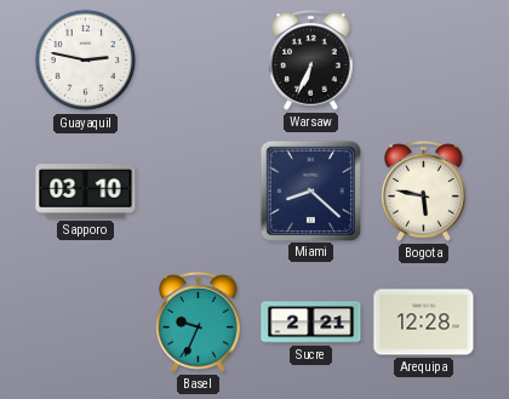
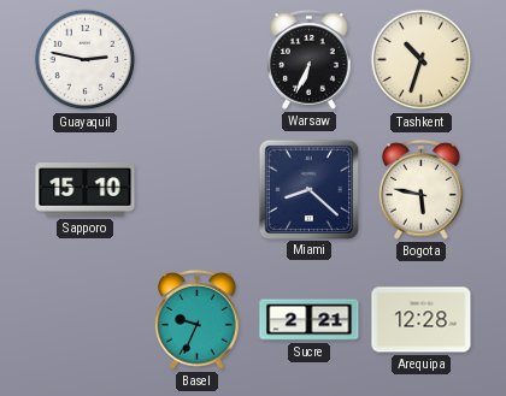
Tashkent: none -> 10:33 (422, 60)
Sapporo: 03:10 -> 15:10 (86, 190)
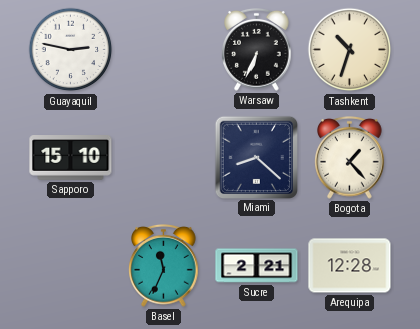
Bogota: 5:47 -> 1:23 (350, 158)
Basel: 9:34 -> 11:34 (164, 266)
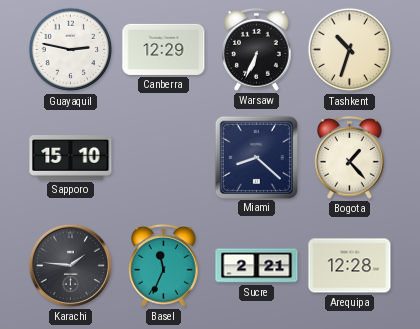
Canberra: none -> 12:29 (164, 49)
Karachi: none -> 1:46 (70, 265)
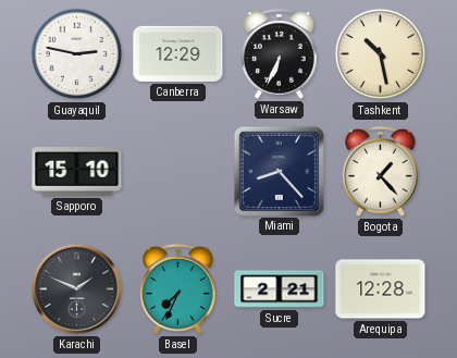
Tashkent: 10:33 -> 10:28 (381, 54)
Miami: 8:22 -> 8:23 (279, 171)
Karachi: 1:46 -> 1:49 (76, 288)
Basel: 11:34 -> 7:34 (178, 289)
